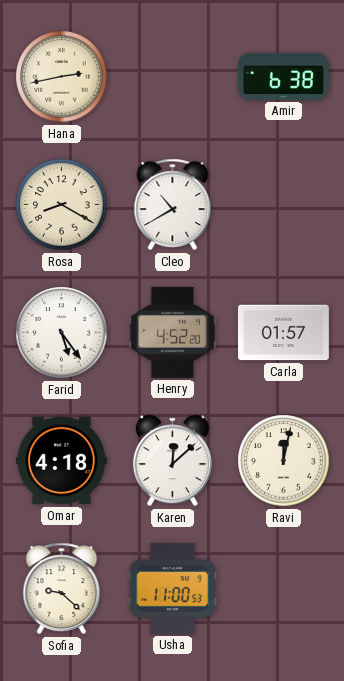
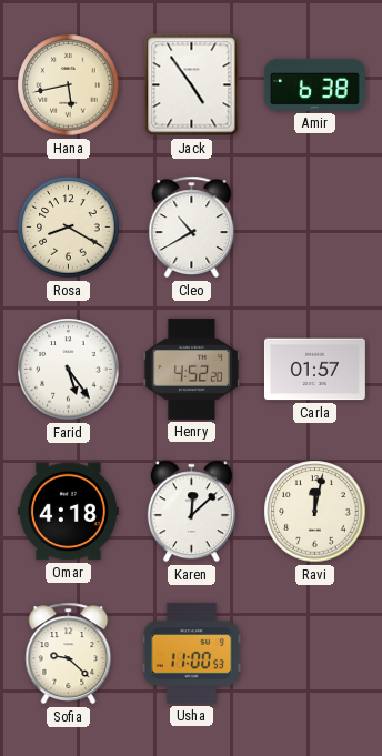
Hana: 2:43 -> 5:43 (69, 85)
Jack: none -> 4:54 (192, 85)
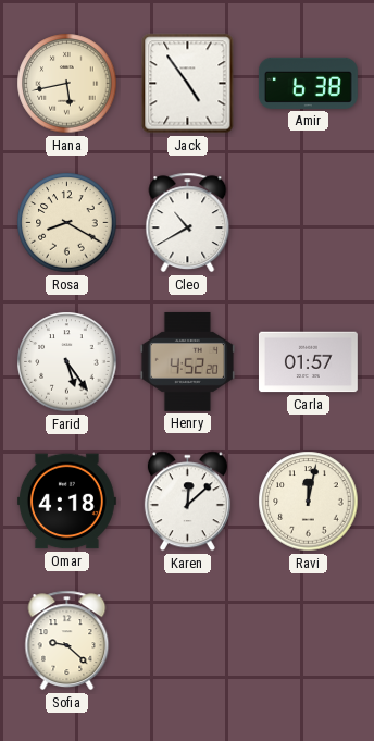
Usha: 11:00 -> none (192, 653)
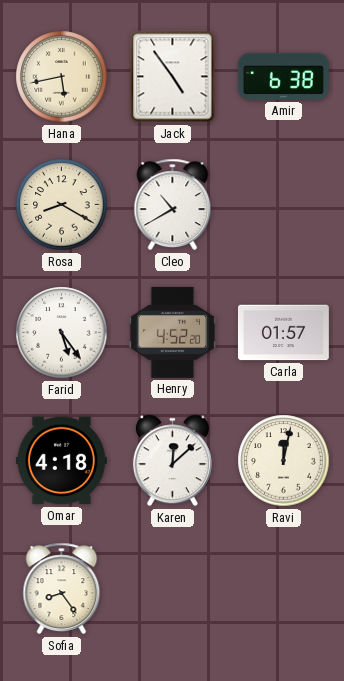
Sofia: 9:22 -> 8:24 (62, 589)
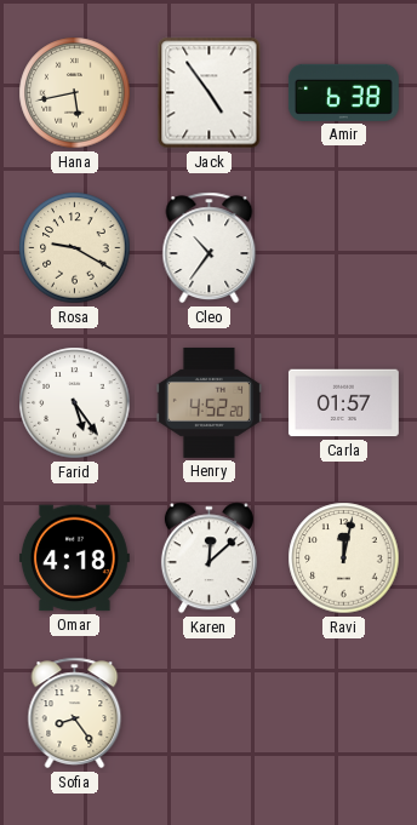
Rosa: 8:20 -> 9:20 (75, 248)
Cleo: 10:40 -> 10:36 (210, 248)
